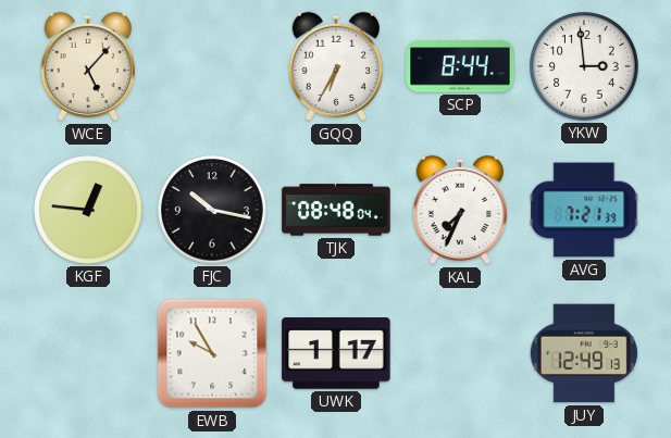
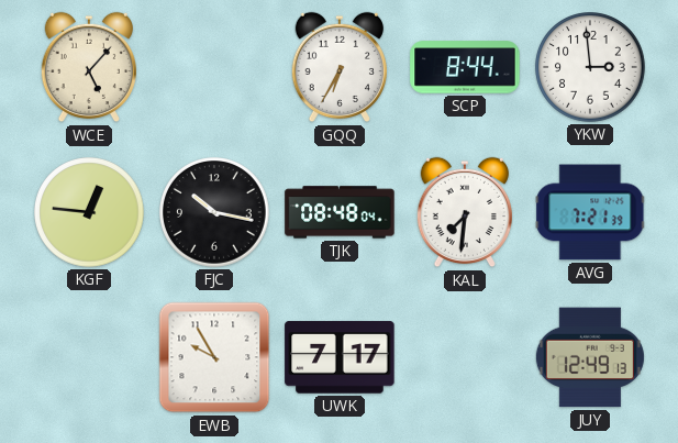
KAL: 7:34 -> 7:31 (465, 212)
UWK: 1:17 -> 7:17 (340, 357)
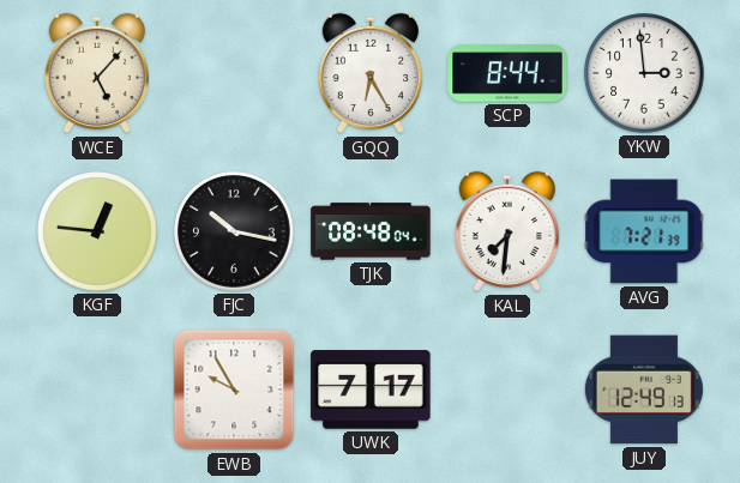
GQQ: 6:35 -> 6:25 (371, 73)
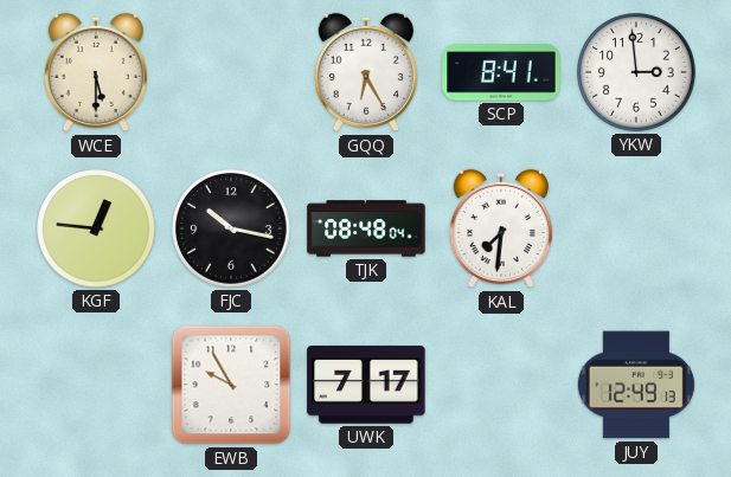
WCE: 5:07 -> 5:30 (96, 72)
SCP: 8:44 -> 8:41 (501, 72)
AVG: 7:21 -> none (644, 231)
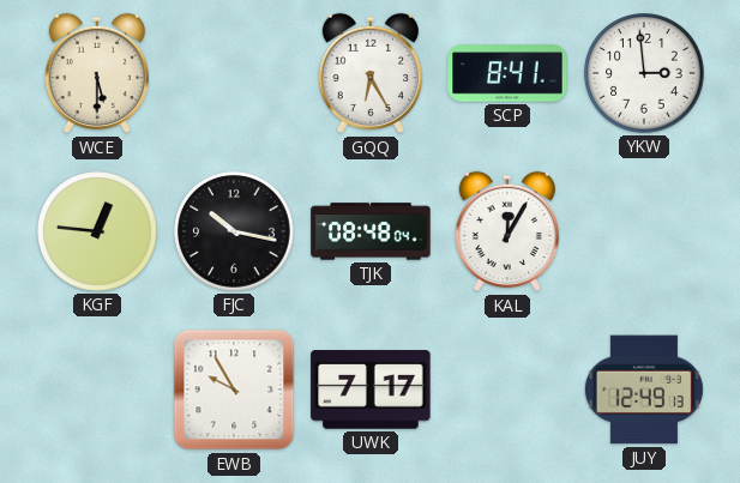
KAL: 7:31 -> 12:05 (507, 231)
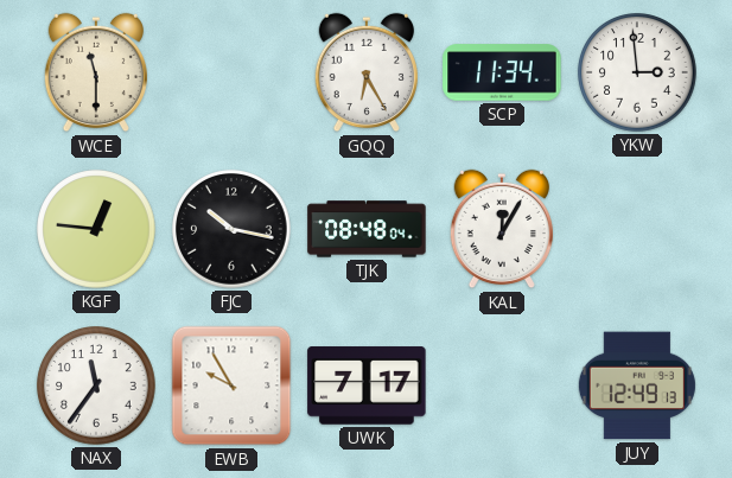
WCE: 5:30 -> 11:30 (96, 72)
SCP: 8:41 -> 11:34 (502, 72)
NAX: none -> 11:36 (96, 385)
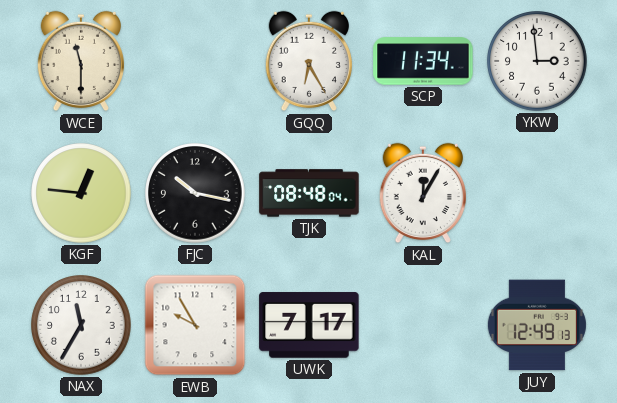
NAX: 11:36 -> 11:35 (81, 325)
